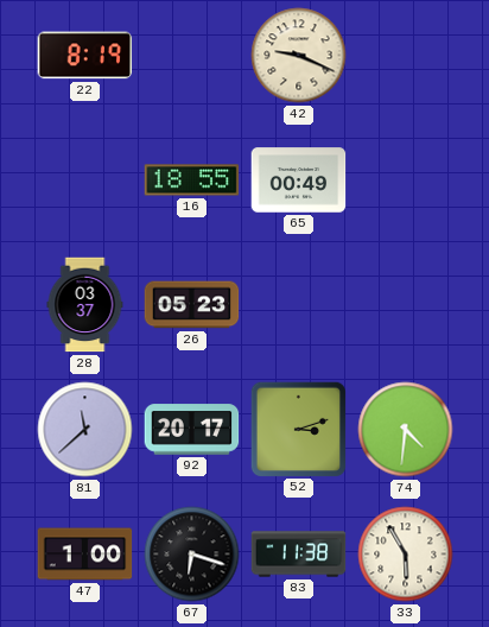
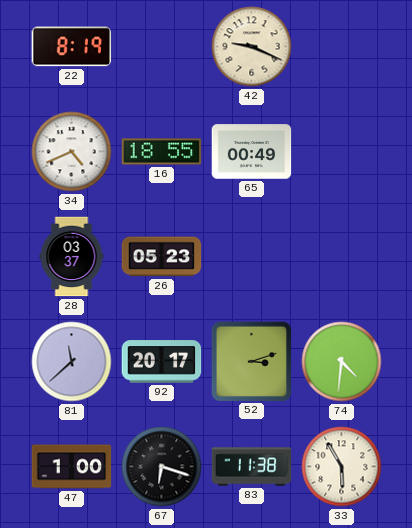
34: none -> 4:41 (72, 152)
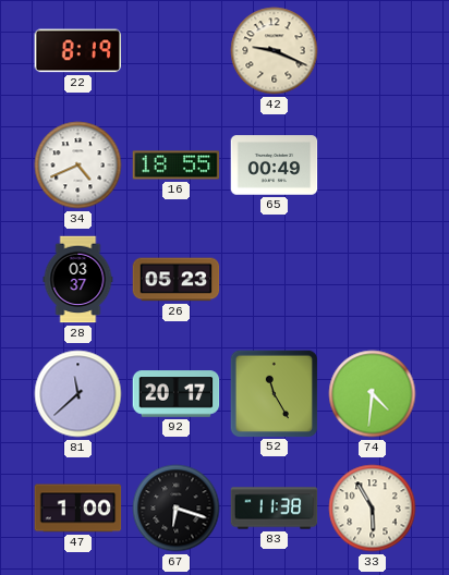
52: 3:12 -> 11:25 (274, 393)
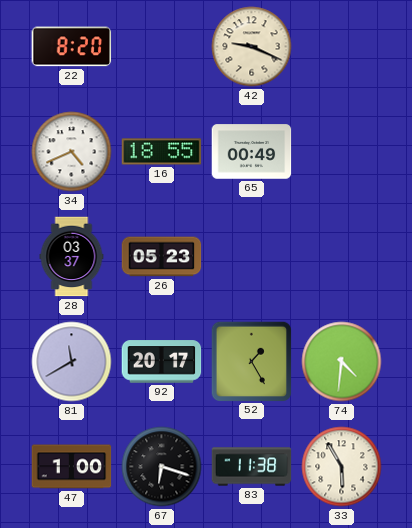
22: 8:19 -> 8:20 (72, 47)
81: 11:38 -> 11:40 (72, 362)
52: 11:25 -> 1:25 (251, 361)
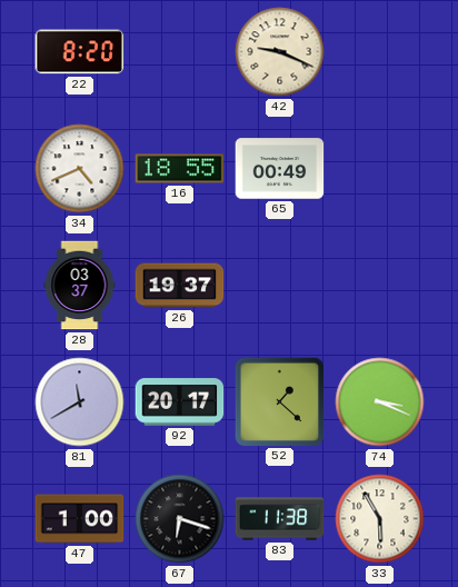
26: 05:23 -> 19:37 (180, 286)
52: 1:25 -> 1:22 (279, 401)
74: 4:31 -> 3:19 (380, 402)
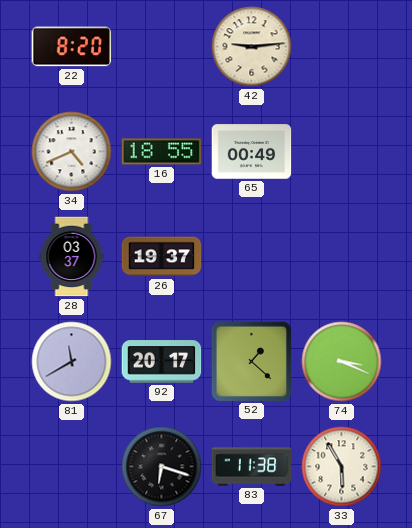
42: 9:19 -> 9:14 (252, 47)
47: 1:00 -> none (80, 519)
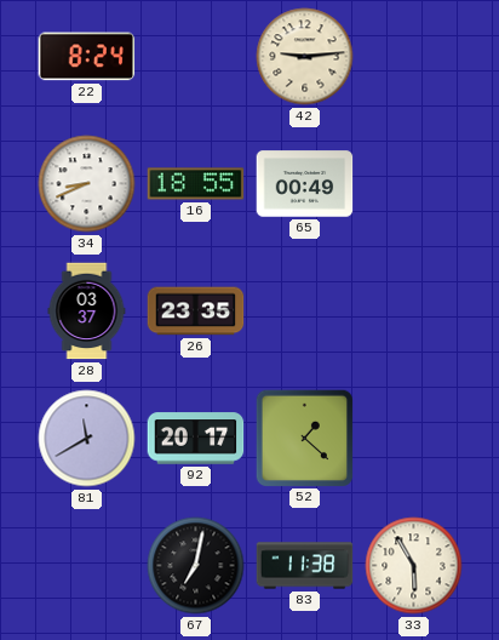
22: 8:20 -> 8:24 (87, 57)
34: 4:41 -> 8:41 (87, 184)
26: 19:37 -> 23:35 (196, 312)
74: 3:19 -> none (342, 362)
67: 6:18 -> 7:02 (196, 566)
